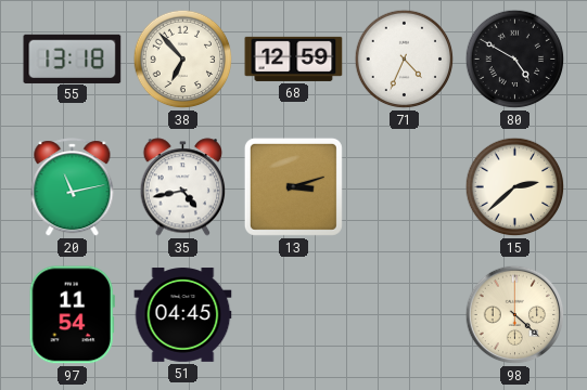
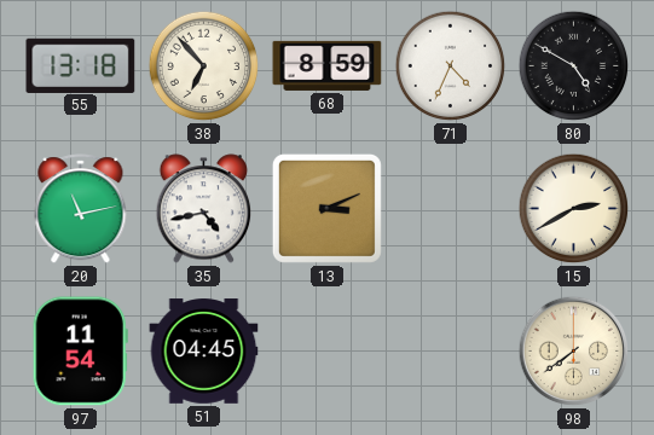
68: 12:59 -> 8:59 (328, 65)
13: 3:12 -> 3:11 (326, 208)
15: 2:38 -> 2:40 (574, 209)
98: 4:22 -> 7:39 (574, 352)
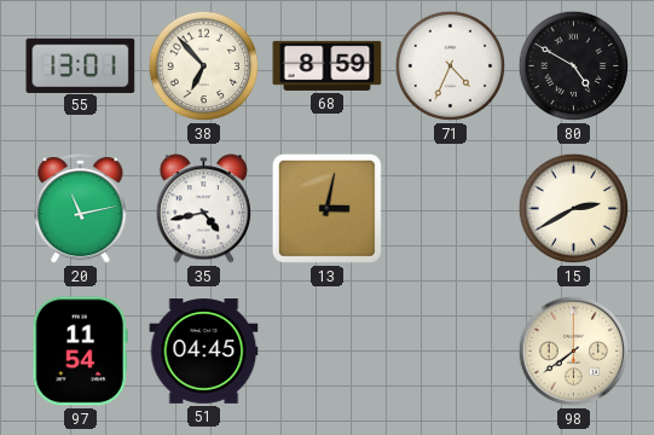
55: 13:18 -> 13:01 (81, 65)
13: 3:11 -> 3:02 (326, 208)
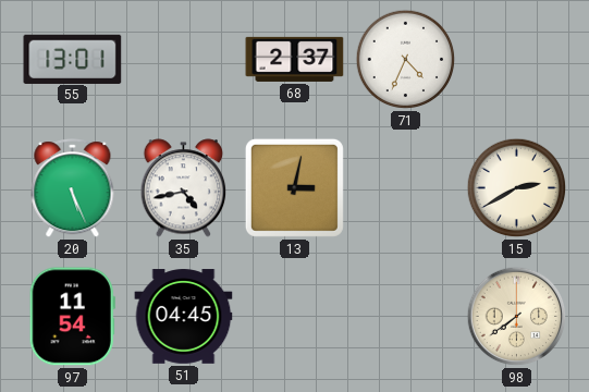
38: 6:53 -> none (204, 66)
68: 8:59 -> 2:37 (295, 59)
80: 4:50 -> none (574, 66)
20: 11:13 -> 5:26 (73, 188)
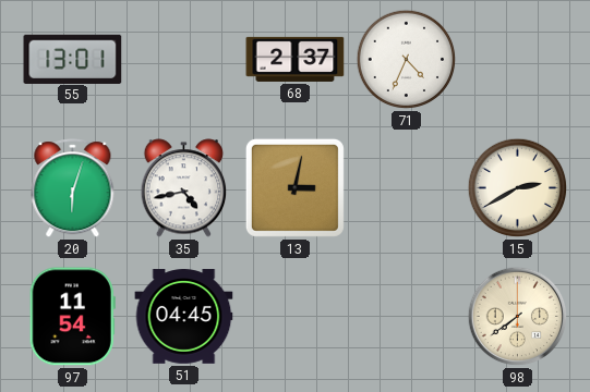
20: 5:26 -> 6:03 (73, 188)
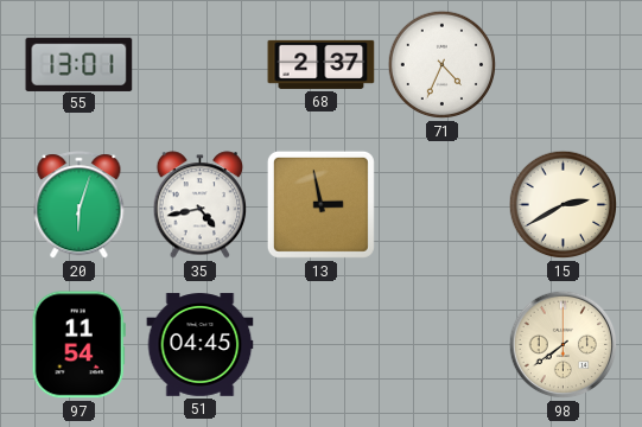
13: 3:02 -> 2:58 (320, 204)
